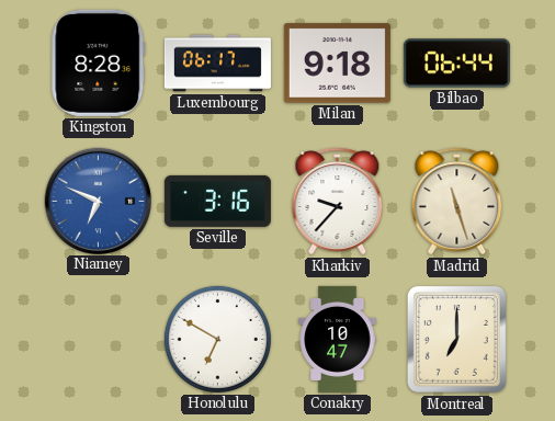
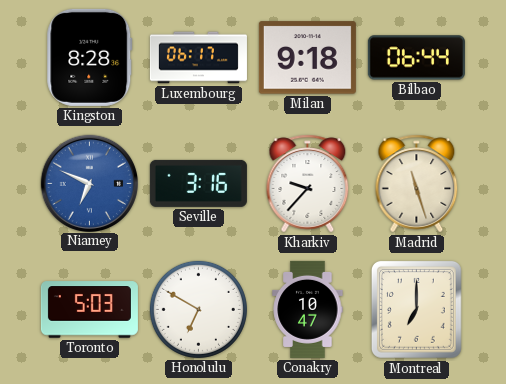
Toronto: none -> 5:03 (89, 310)
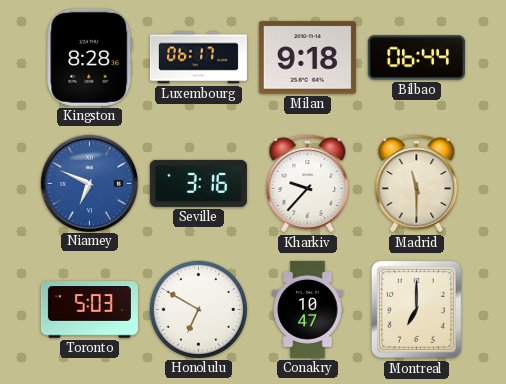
Madrid: 11:27 -> 11:30 (417, 184)
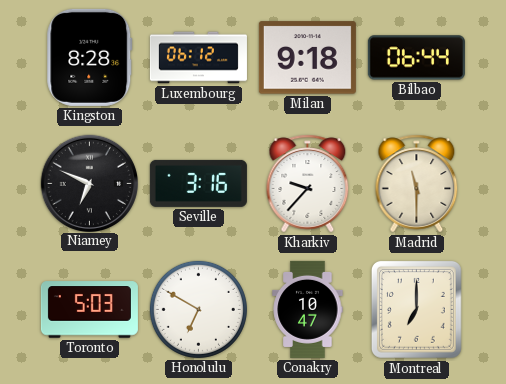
Luxembourg: 06:17 -> 06:12 (198, 58)
Niamey dial: blue -> black (89, 183)
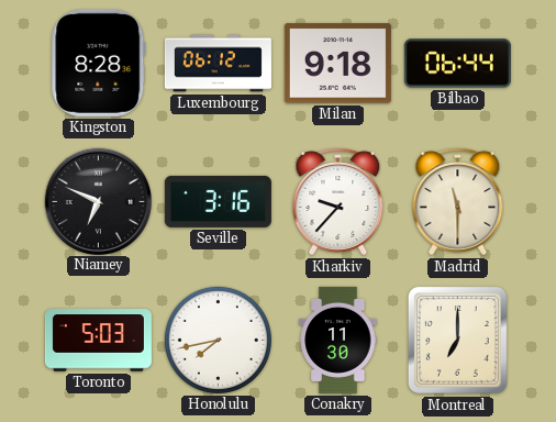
Honolulu: 6:50 -> 7:43 (218, 340)
Conakry: 10:47 -> 11:30 (338, 340)
